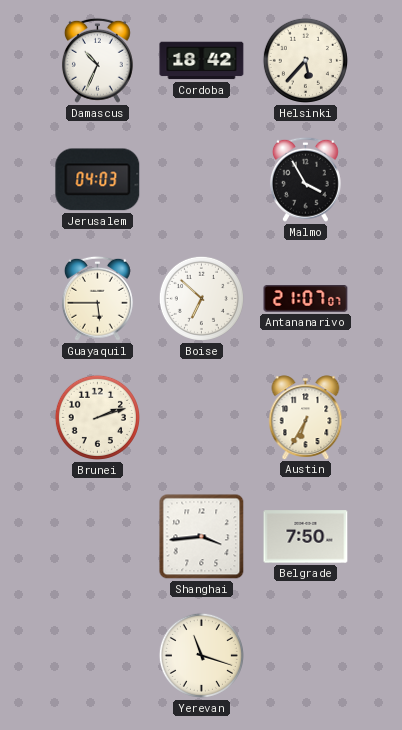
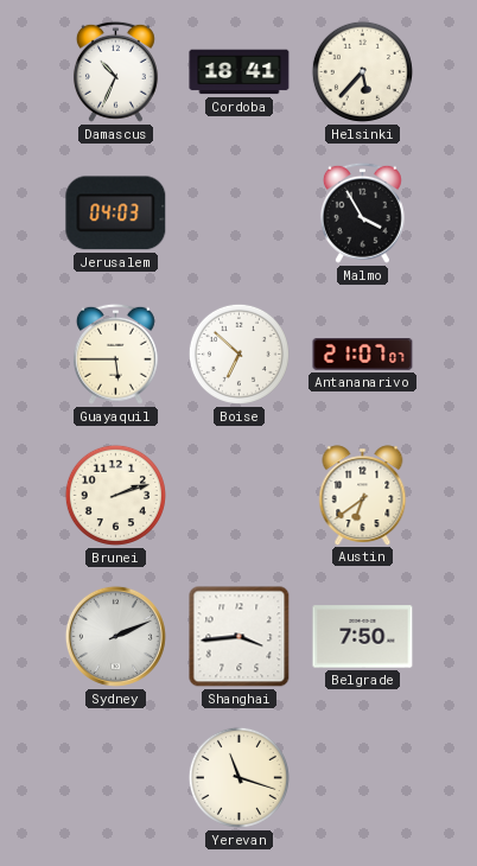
Cordoba: 18:42 -> 18:41 (240, 72)
Austin: 6:35 -> 6:39 (363, 495)
Sydney: none -> 2:11 (115, 636)
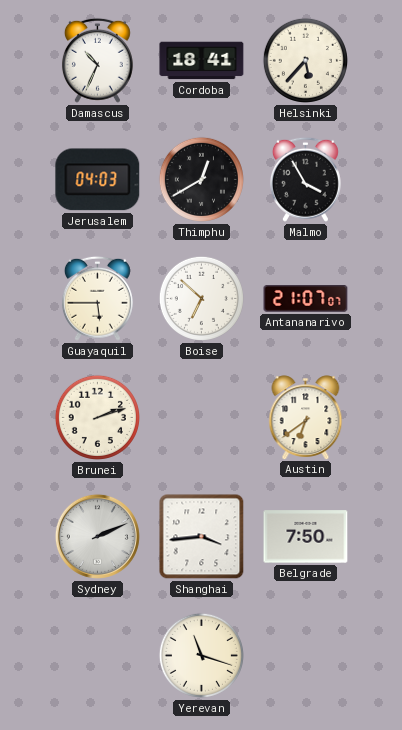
Thimphu: none -> 12:40 (201, 179)
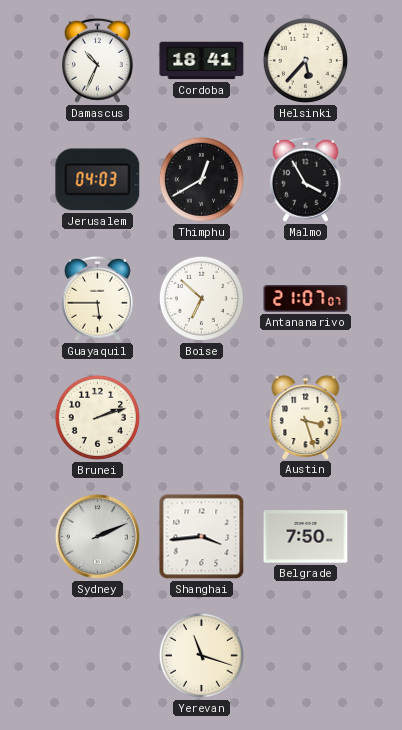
Austin: 6:39 -> 3:27 (306, 417)
